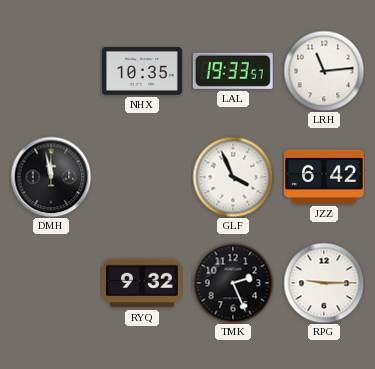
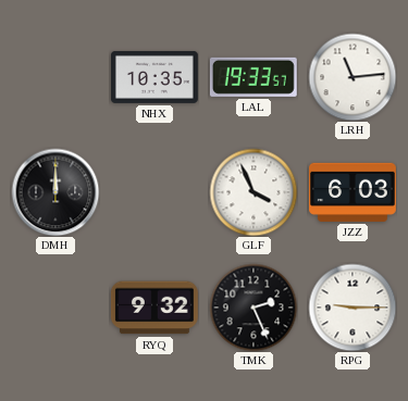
DMH: 11:58 -> 12:00 (55, 192)
JZZ: 6:42 -> 6:03 (354, 192)
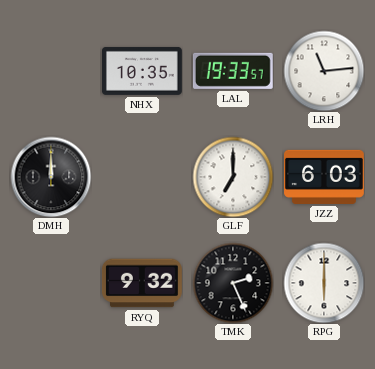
GLF: 3:56 -> 7:00 (233, 177)
RPG: 9:15 -> 6:00 (324, 283)
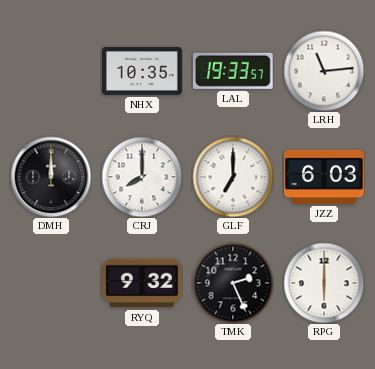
CRJ: none -> 8:00 (142, 177)
